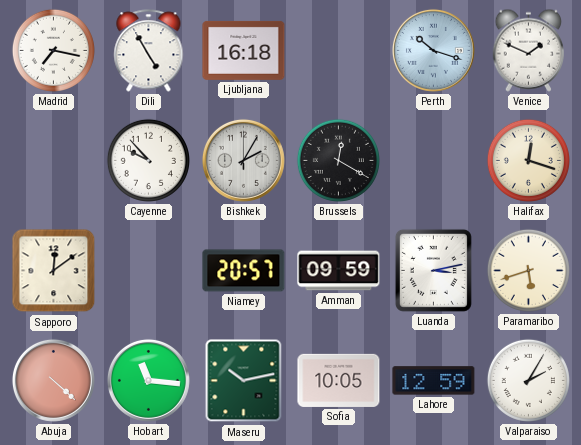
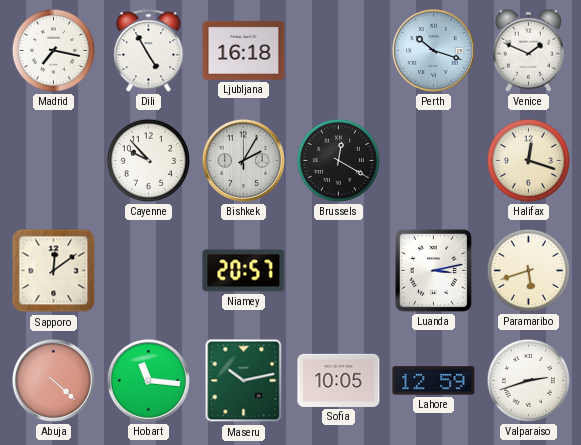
Amman: 09:59 -> none (339, 271)
Valparaiso: 2:05 -> 2:42 (528, 380)
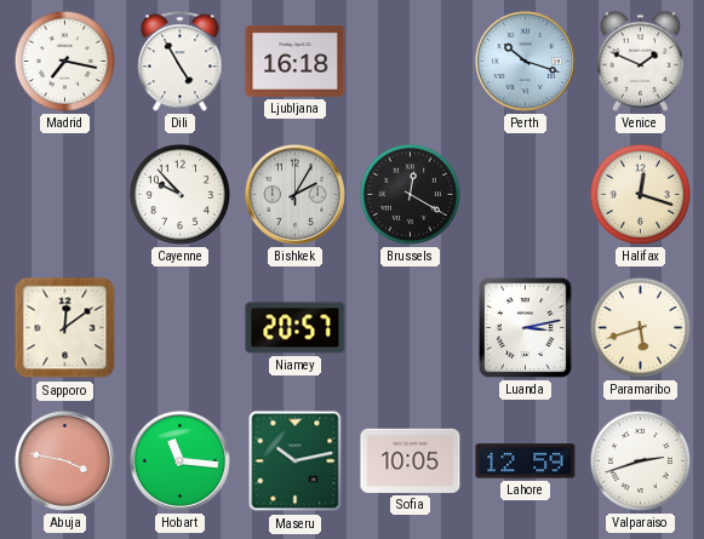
Abuja: 4:22 -> 3:47 (64, 460)
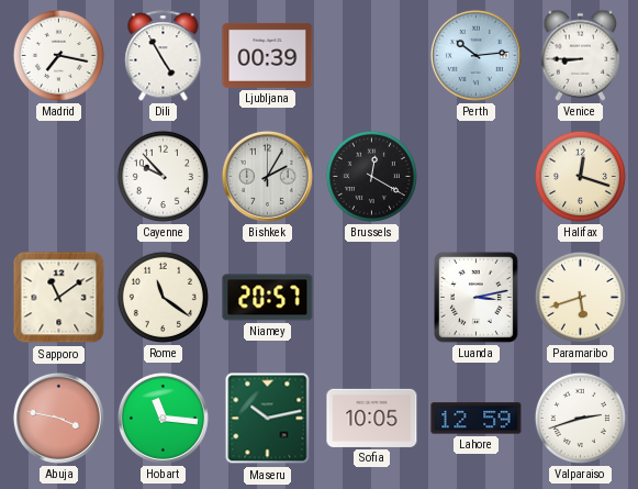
Ljubljana: 16:18 -> 00:39 (268, 55)
Perth: 10:18 -> 10:14 (475, 55)
Venice: 1:49 -> 8:45 (581, 55)
Sapporo: 12:09 -> 11:09 (59, 298)
Rome: none -> 11:21 (163, 297)
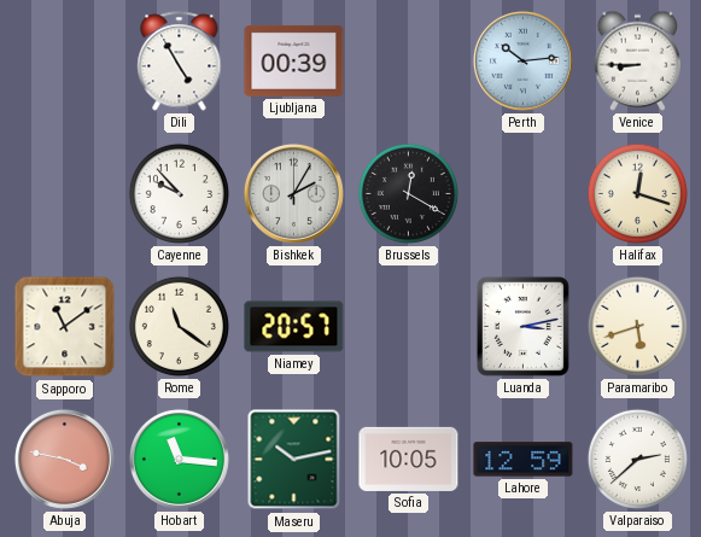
Madrid: 7:17 -> none (58, 55)
Valparaiso: 2:42 -> 2:38 (637, 459)
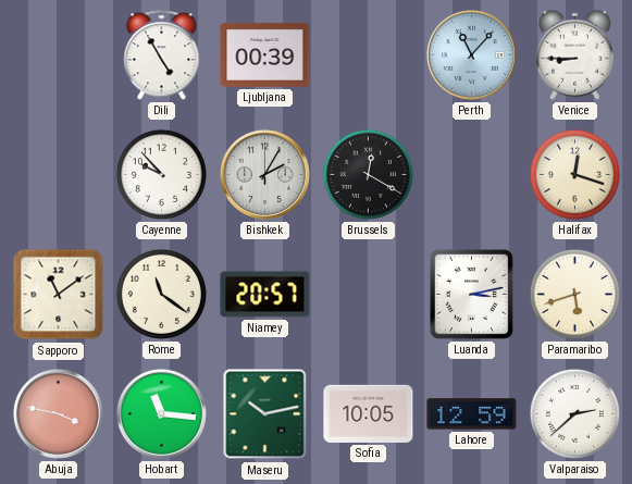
Perth: 10:14 -> 11:07 (471, 54)
